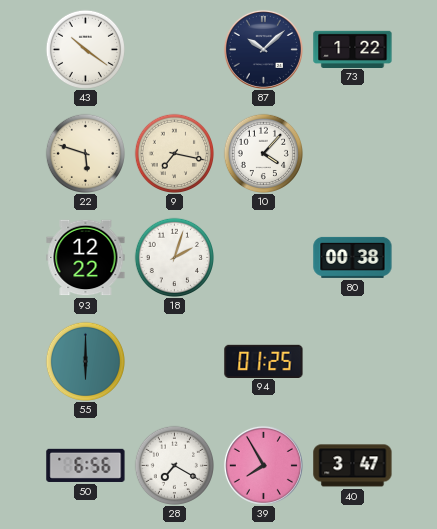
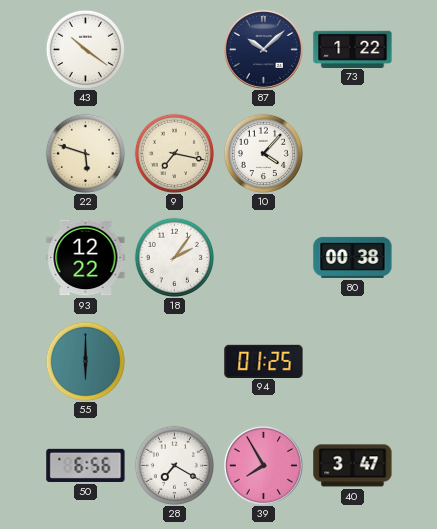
18: 2:03 -> 2:06 (174, 257)
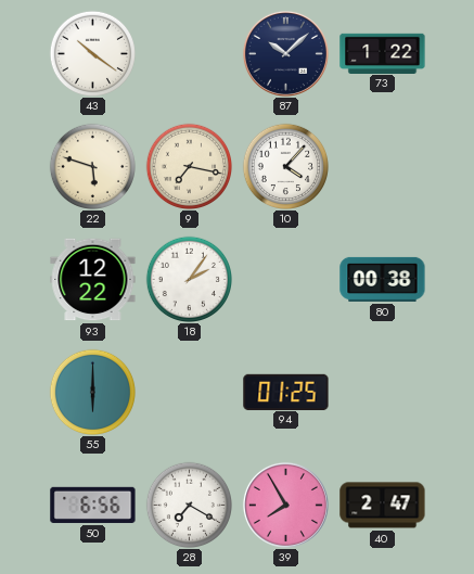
40: 3:47 -> 2:47 (383, 506)
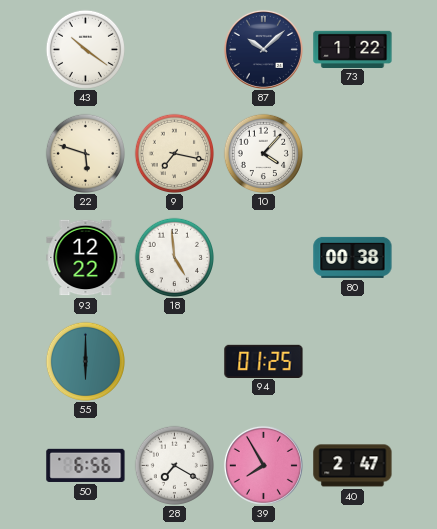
18: 2:06 -> 4:59 (174, 257)
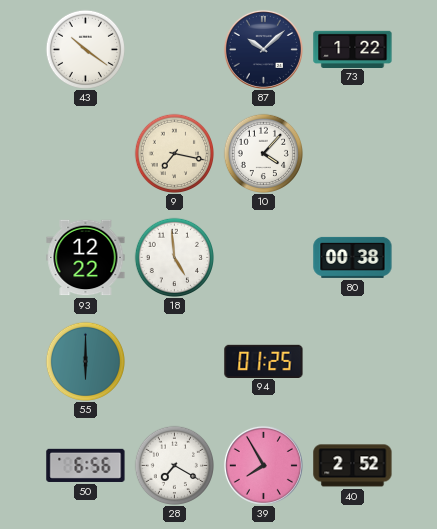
22: 5:48 -> none (85, 153)
40: 2:47 -> 2:52 (353, 466)
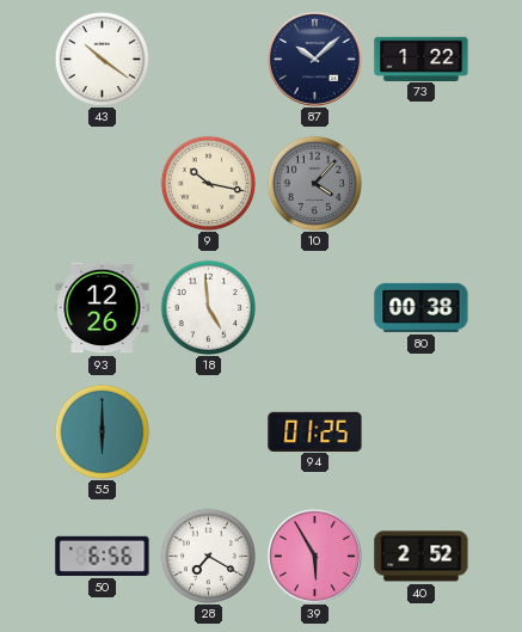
9: 7:17 -> 10:17 (208, 183)
10 dial: white -> grey (314, 183)
93: 12:22 -> 12:26 (103, 308)
39: 7:55 -> 5:55 (314, 556)
